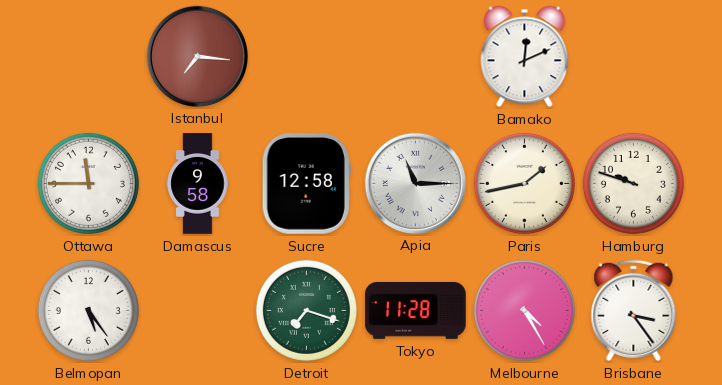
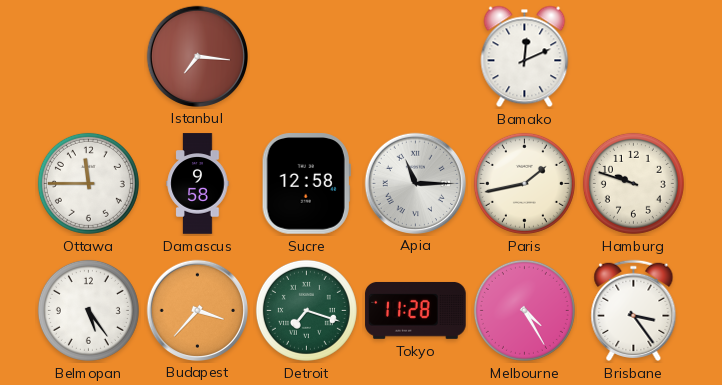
Budapest: none -> 3:37 (197, 310)
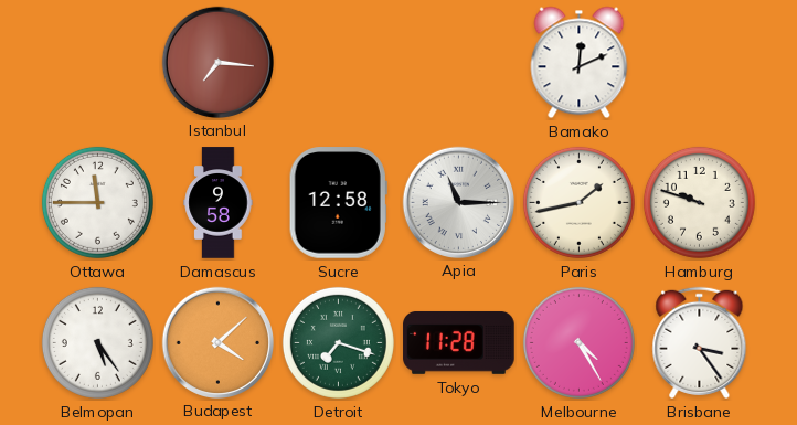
Budapest: 3:37 -> 4:08 (217, 342)
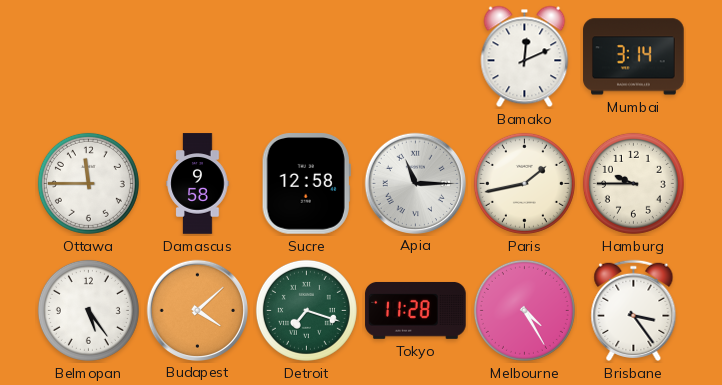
Istanbul: 7:16 -> none (217, 62)
Mumbai: none -> 3:14 (634, 57)
Hamburg: 9:48 -> 9:45 (633, 183)
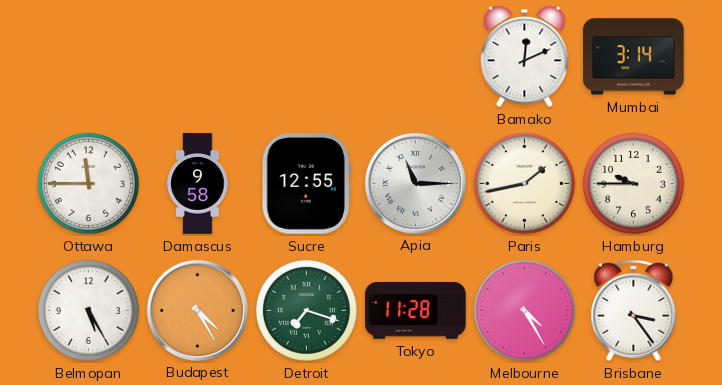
Sucre: 12:58 -> 12:55 (306, 184)
Belmopan: 5:24 -> 5:25 (88, 310)
Budapest: 4:08 -> 4:25 (197, 310)
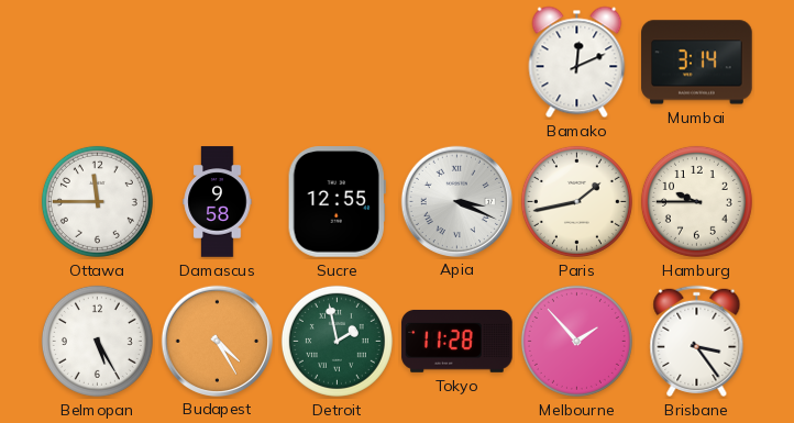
Apia: 11:15 -> 3:19 (456, 201)
Detroit: 7:18 -> 1:58 (337, 341)
Melbourne: 4:25 -> 1:53 (576, 341)
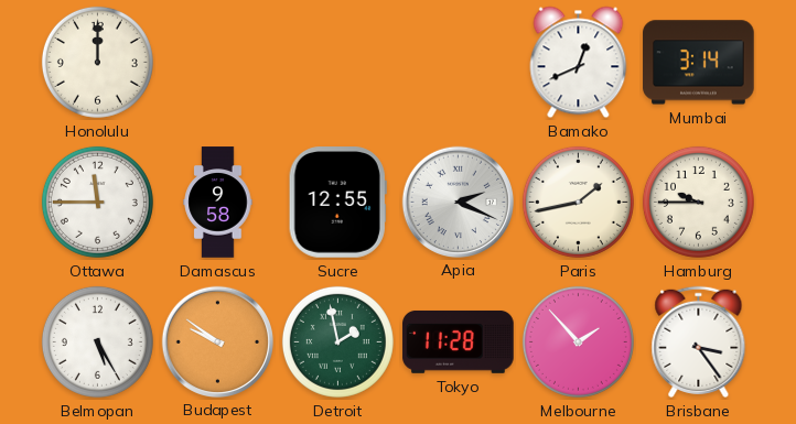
Honolulu: none -> 12:00 (97, 62)
Bamako: 12:11 -> 12:41 (579, 63)
Apia: 3:19 -> 2:19 (458, 202)
Budapest: 4:25 -> 9:51 (217, 341)
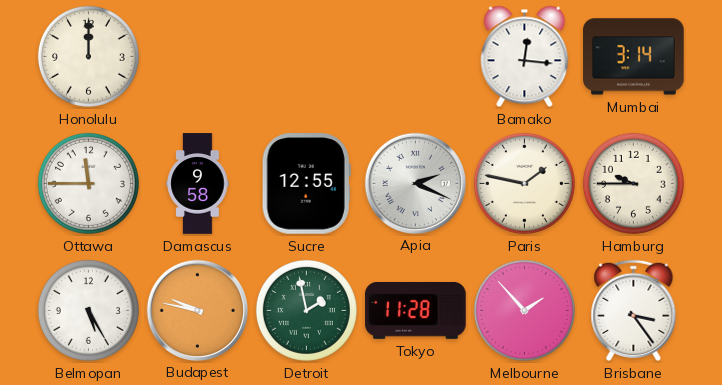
Bamako: 12:41 -> 12:16 (525, 57)
Paris: 1:43 -> 1:47 (524, 183)
Budapest: 9:51 -> 9:47 (197, 310)
